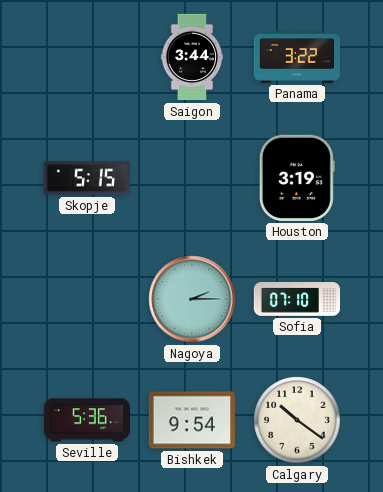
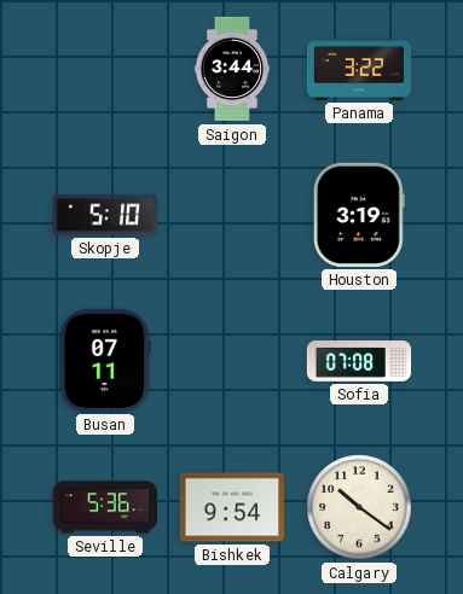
Skopje: 5:15 -> 5:10 (104, 215)
Busan: none -> 07:11 (104, 360)
Nagoya: 2:15 -> none (192, 299)
Sofia: 07:10 -> 07:08 (359, 361)
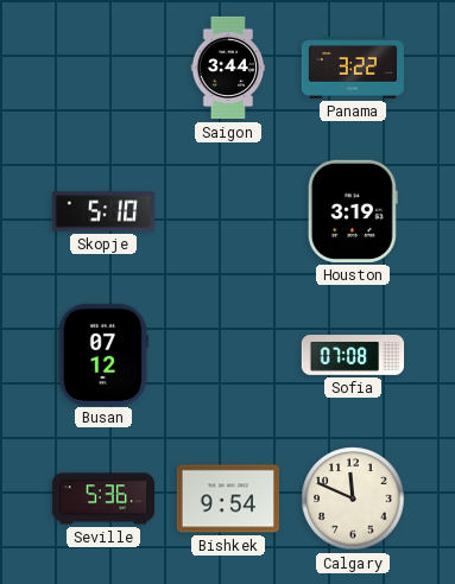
Busan: 07:11 -> 07:12 (102, 354)
Calgary: 10:21 -> 11:49 (353, 499)
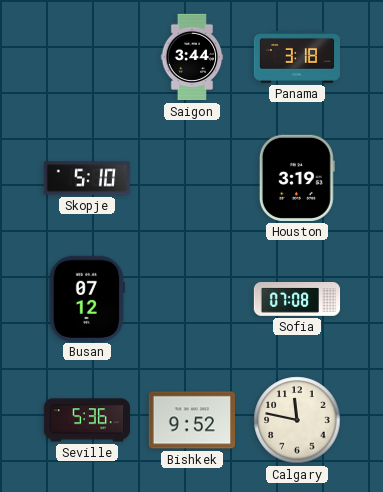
Panama: 3:22 -> 3:18 (297, 57)
Bishkek: 9:54 -> 9:52 (191, 420)
Calgary: 11:49 -> 11:47 (297, 420)
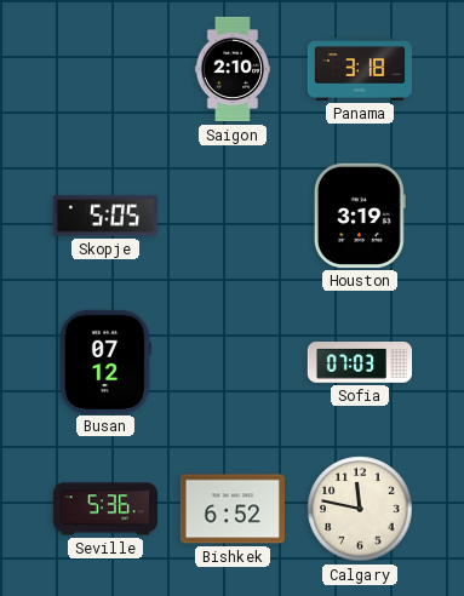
Saigon: 3:44 -> 2:10 (233, 69)
Skopje: 5:10 -> 5:05 (104, 216)
Sofia: 07:08 -> 07:03 (360, 362)
Bishkek: 9:52 -> 6:52 (231, 509)
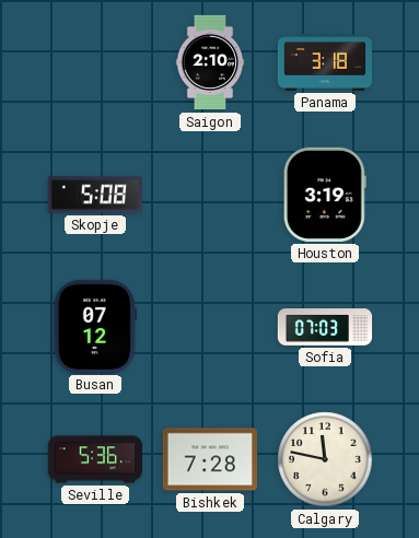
Skopje: 5:05 -> 5:08 (94, 195)
Bishkek: 6:52 -> 7:28 (209, 459)
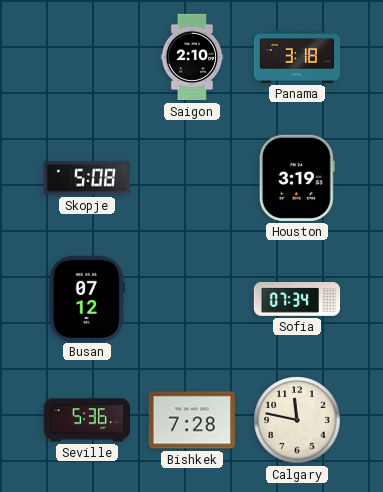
Sofia: 07:03 -> 07:34 (297, 299)
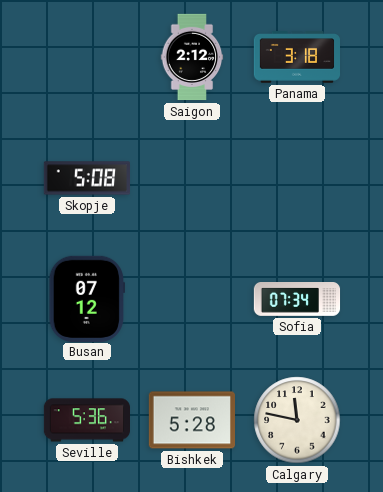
Saigon: 2:10 -> 2:12 (192, 57)
Houston: 3:19 -> none (297, 178)
Bishkek: 7:28 -> 5:28 (191, 420)
